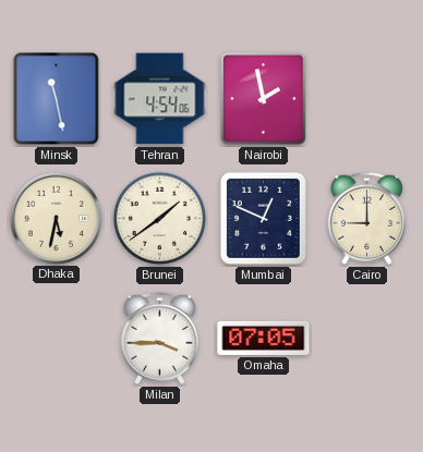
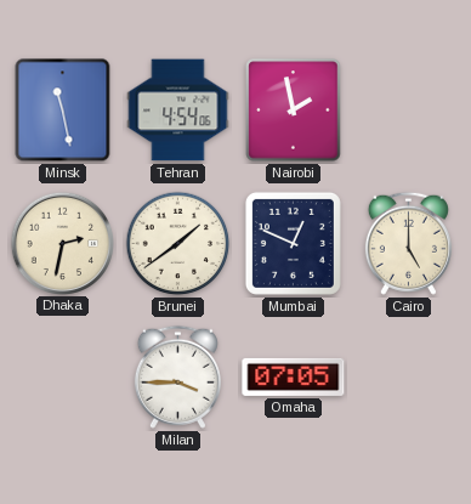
Dhaka: 5:32 -> 2:32 (62, 243)
Cairo: 9:00 -> 5:00 (408, 243)
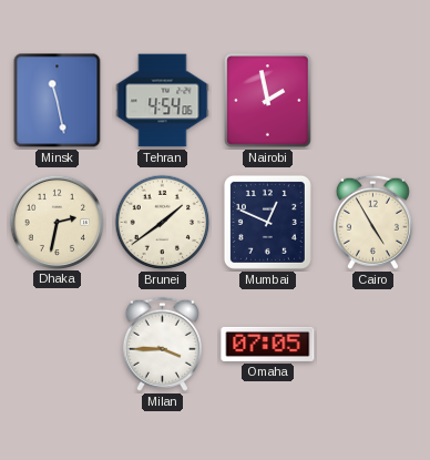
Cairo: 5:00 -> 4:55 (372, 222)
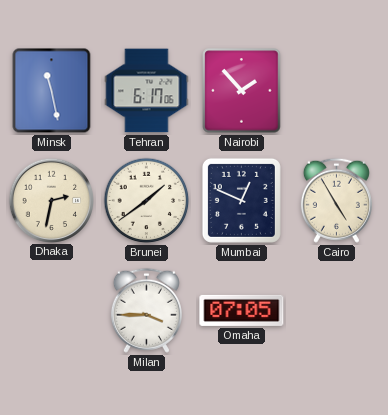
Tehran: 4:54 -> 6:17 (147, 91)
Nairobi: 1:58 -> 1:53 (242, 91)
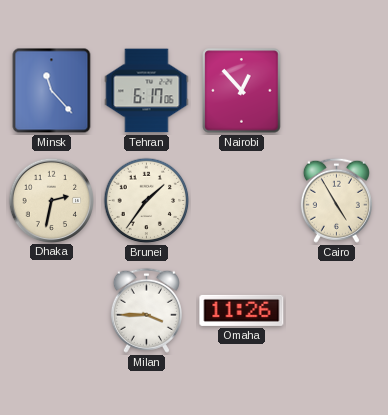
Minsk: 11:28 -> 11:23 (52, 91)
Nairobi: 1:53 -> 12:53 (242, 91)
Brunei: 1:39 -> 1:36 (147, 201)
Mumbai: 12:49 -> none (241, 200)
Omaha: 07:05 -> 11:26 (242, 310)
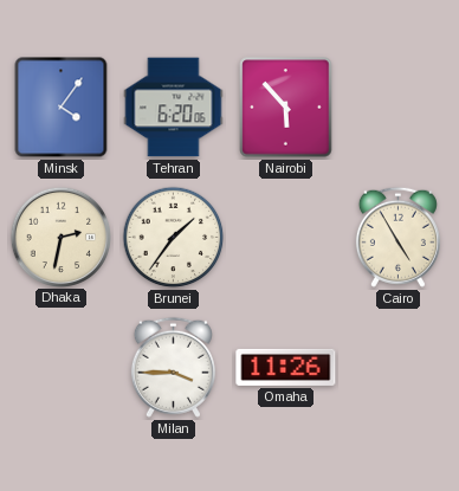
Minsk: 11:23 -> 4:06 (62, 108)
Tehran: 6:17 -> 6:20 (174, 108)
Nairobi: 12:53 -> 5:53 (286, 108)
